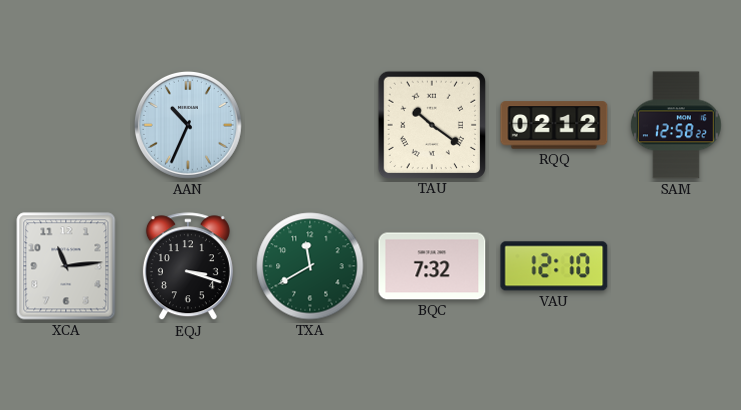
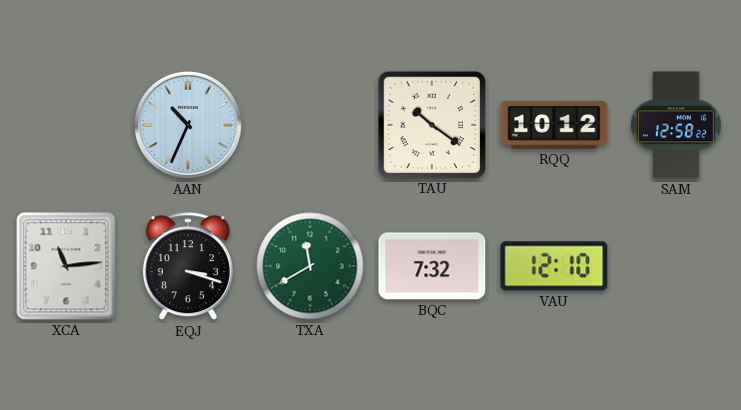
RQQ: 02:12 -> 10:12 (554, 125)
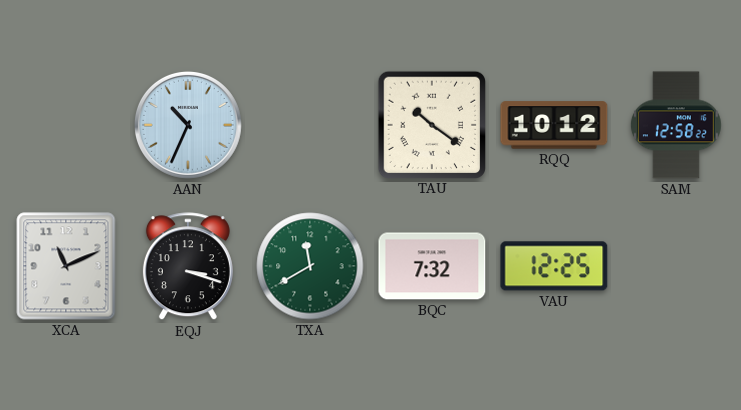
XCA: 11:14 -> 11:11 (66, 266)
VAU: 12:10 -> 12:25 (554, 266)
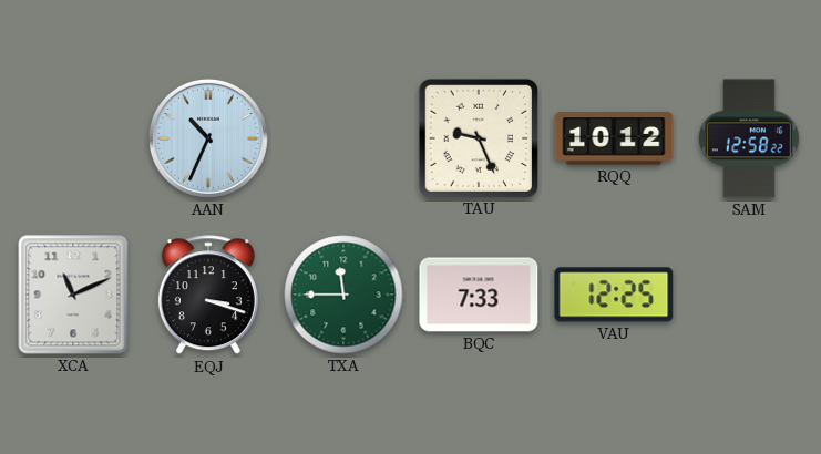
TAU: 10:21 -> 9:26 (478, 137)
TXA: 11:40 -> 11:45 (343, 295)
BQC: 7:32 -> 7:33 (479, 295)
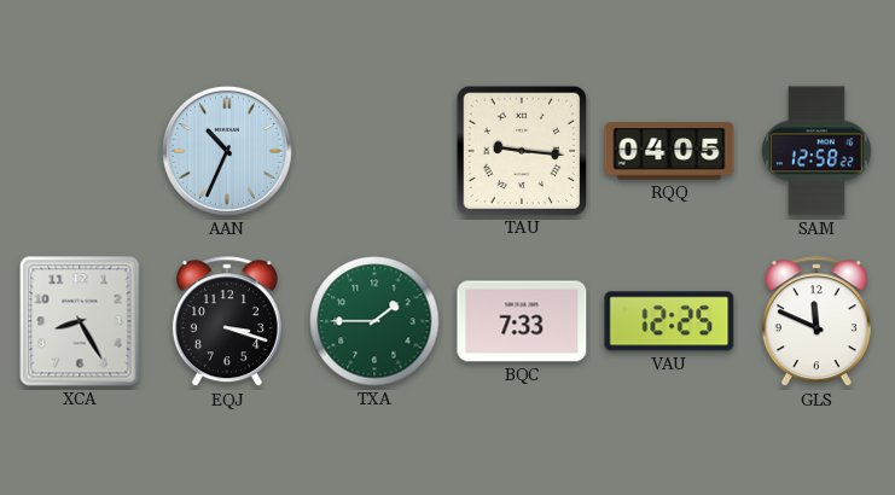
TAU: 9:26 -> 9:16 (521, 150)
RQQ: 10:12 -> 04:05 (669, 151)
XCA: 11:11 -> 8:25 (80, 321)
TXA: 11:45 -> 1:45 (374, 321)
GLS: none -> 11:49 (816, 322)
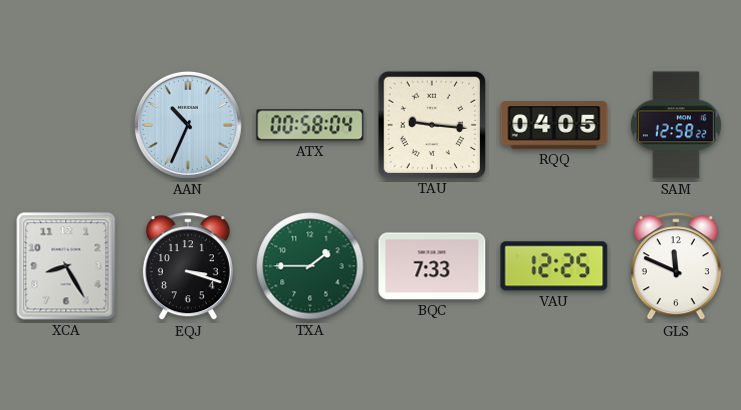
ATX: none -> 00:58 (310, 125)
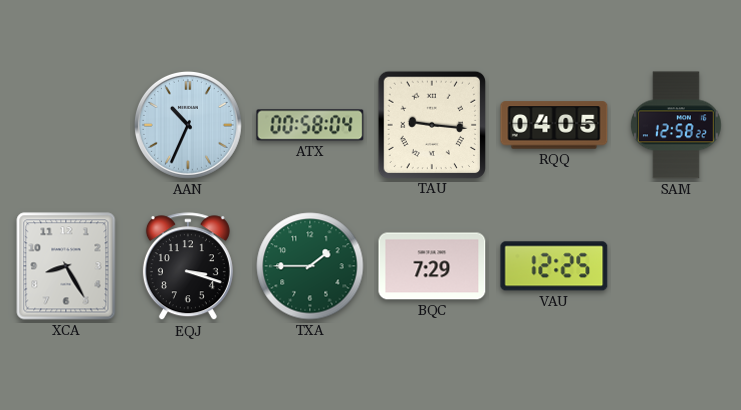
BQC: 7:33 -> 7:29 (432, 266)
GLS: 11:49 -> none (676, 267)
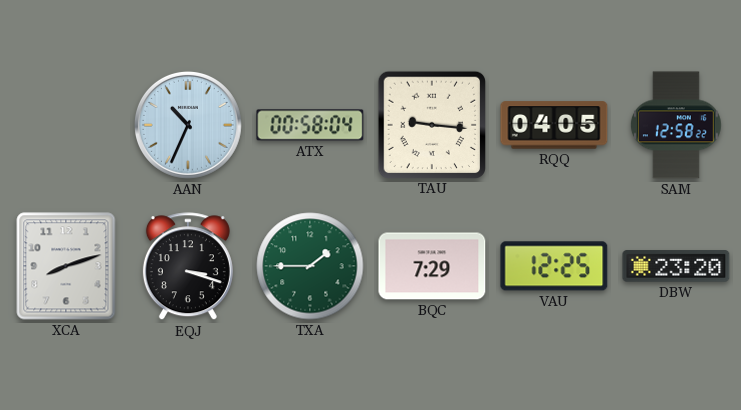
XCA: 8:25 -> 8:12 (66, 266)
DBW: none -> 23:20 (676, 266)
